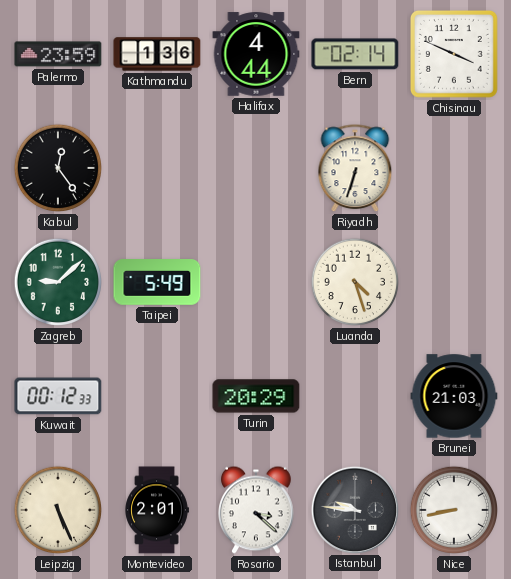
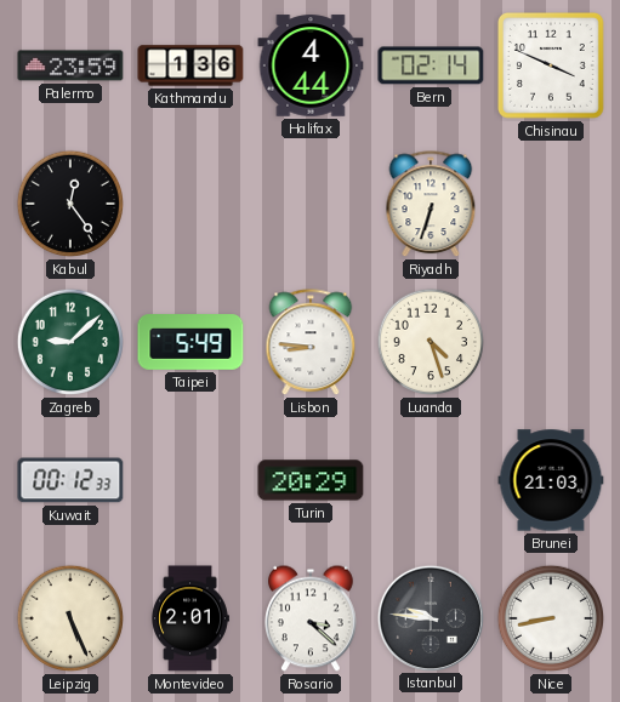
Lisbon: none -> 8:46 (311, 343)
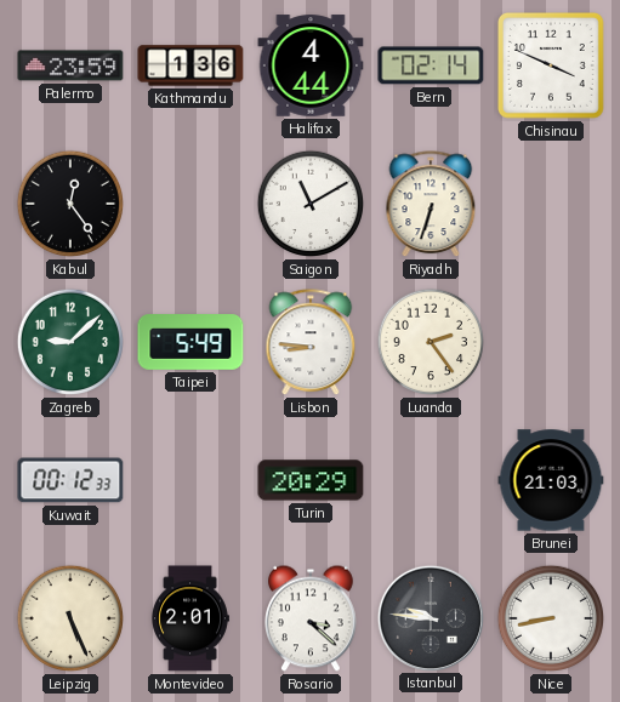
Saigon: none -> 11:10 (311, 204)
Luanda: 4:27 -> 2:24 (431, 342)
